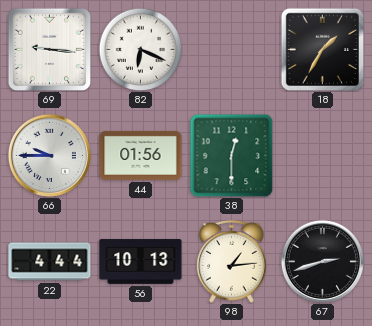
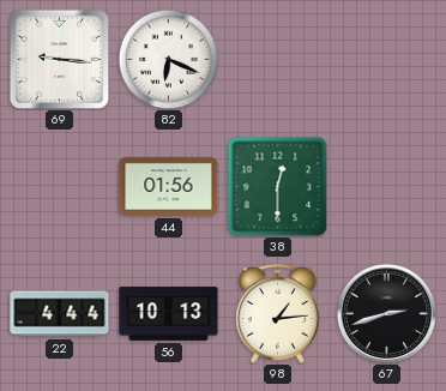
18: 1:35 -> none (322, 49)
66: 9:45 -> none (49, 155)
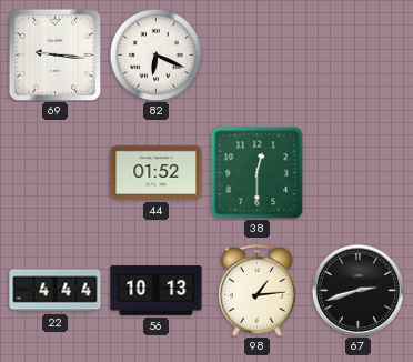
44: 01:56 -> 01:52 (157, 172)
